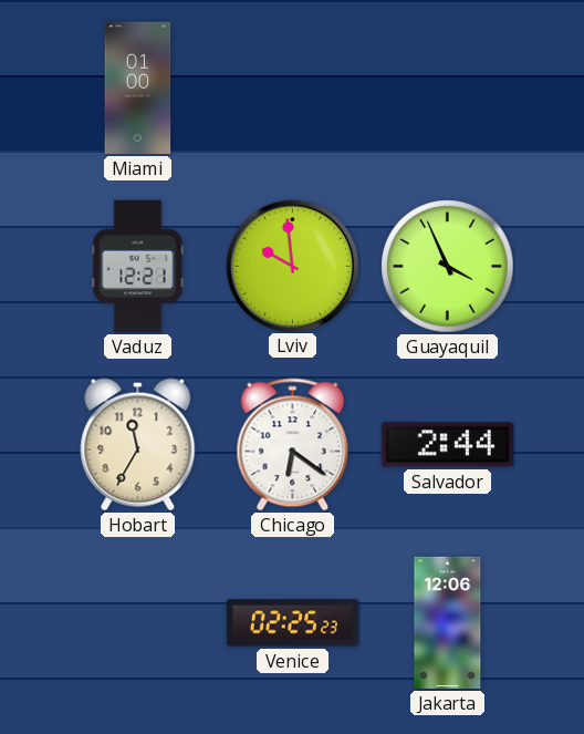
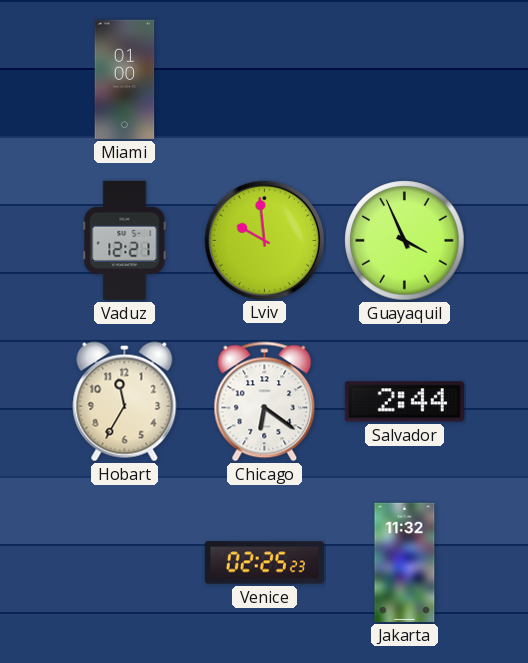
Jakarta: 12:06 -> 11:32 (405, 562)
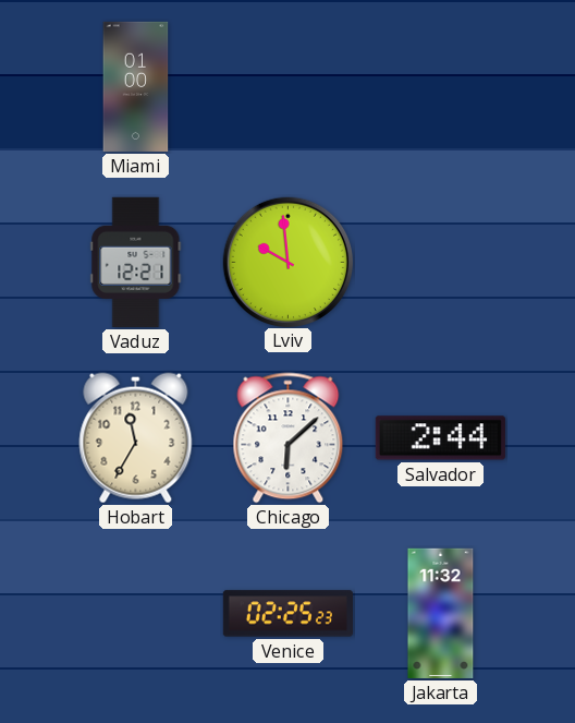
Guayaquil: 3:56 -> none (405, 241)
Chicago: 6:21 -> 6:08 (289, 438)
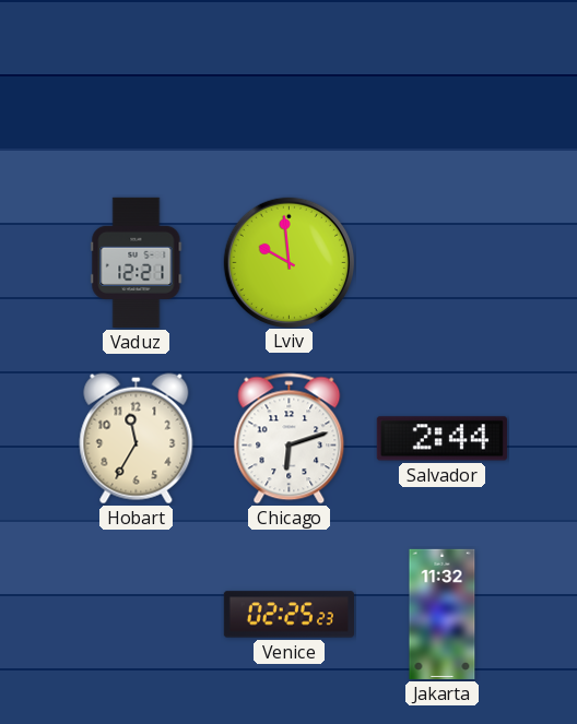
Miami: 01:00 -> none (136, 86)
Chicago: 6:08 -> 6:12 (290, 439)
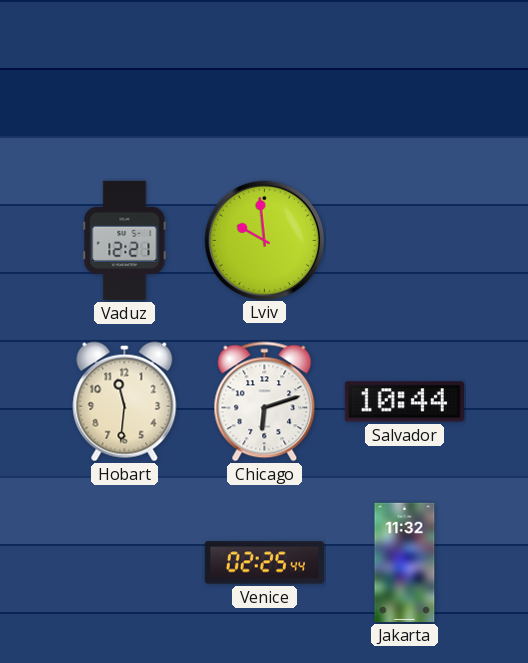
Hobart: 11:35 -> 11:31 (125, 402)
Salvador: 2:44 -> 10:44 (404, 402)
Venice: 02:25:23 -> 02:25:44 (264, 563)
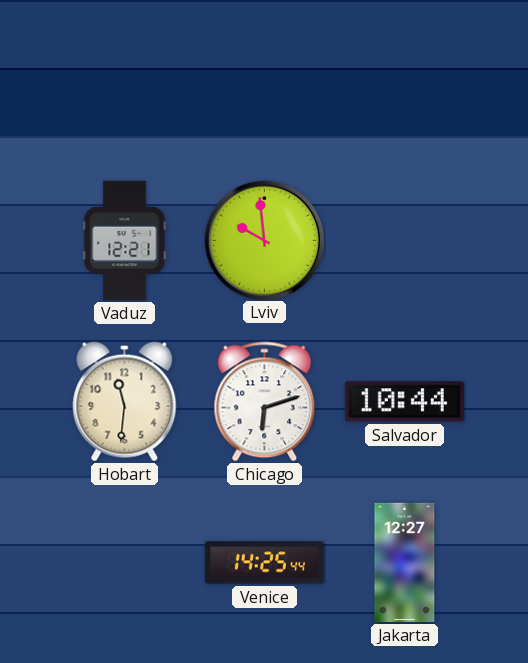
Venice: 02:25 -> 14:25 (264, 563)
Jakarta: 11:32 -> 12:27 (405, 562)
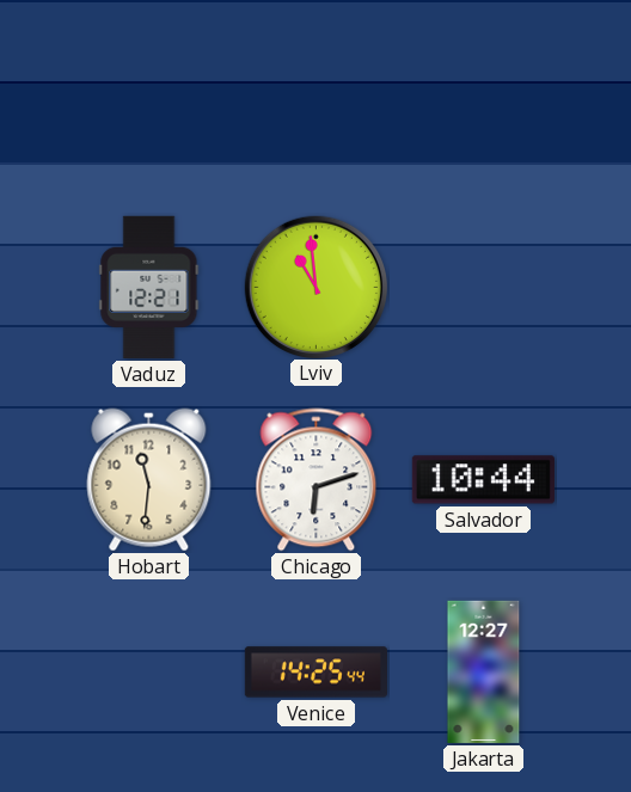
Lviv: 9:59 -> 10:59 (315, 287)
